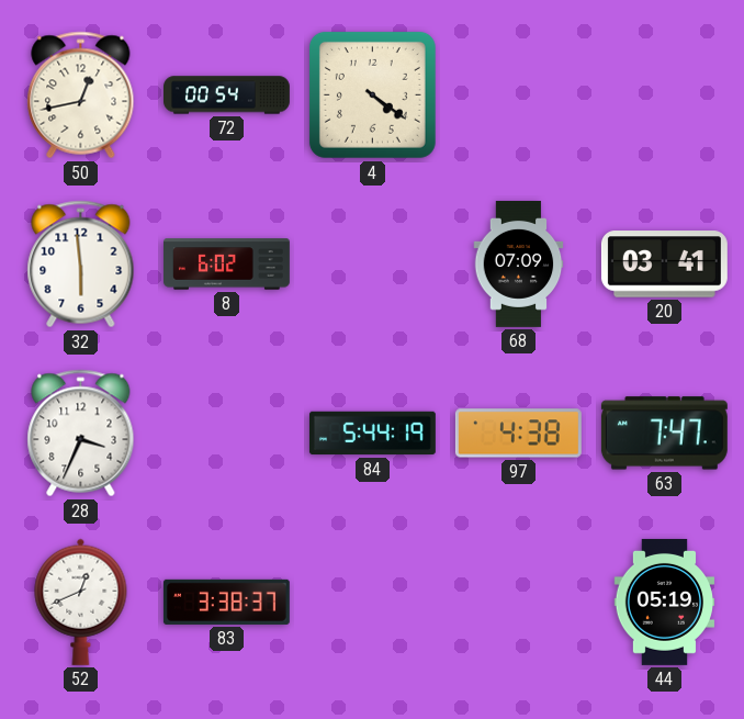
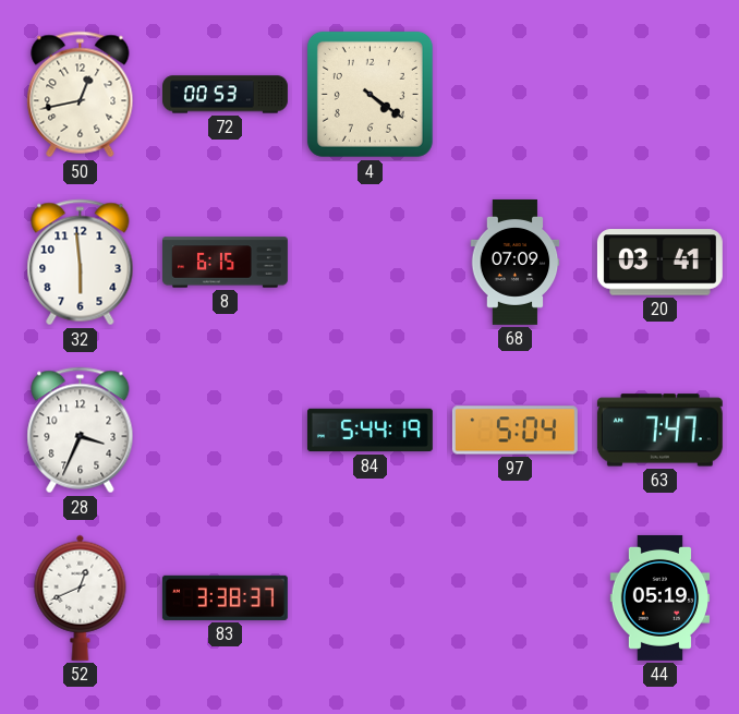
72: 00:54 -> 00:53 (226, 95)
8: 6:02 -> 6:15 (226, 263)
97: 4:38 -> 5:04 (514, 431)
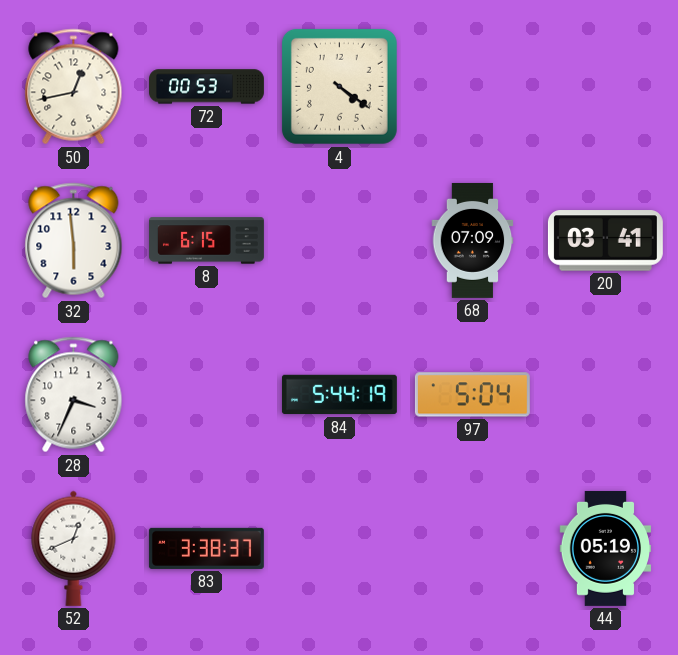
63: 7:47 -> none (659, 431)
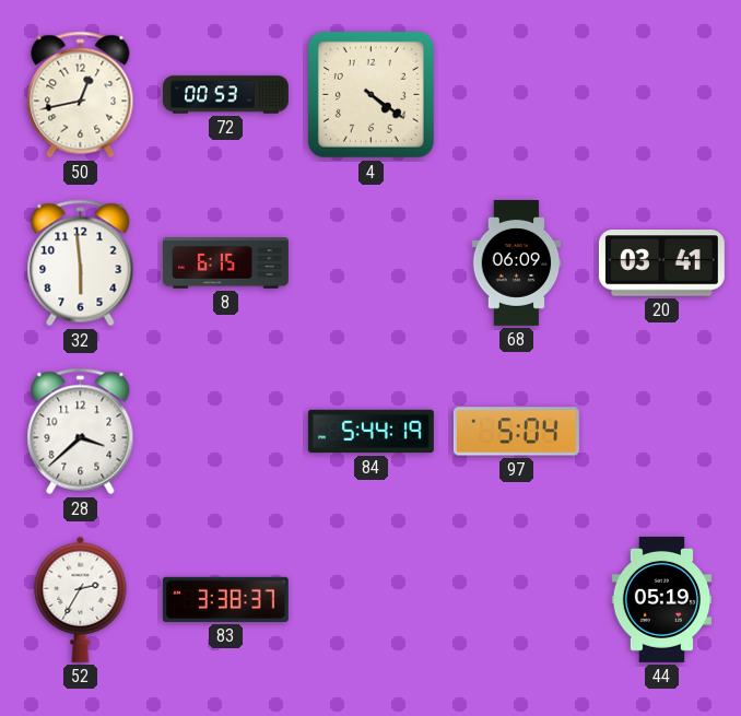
68: 07:09 -> 06:09 (517, 262)
28: 3:34 -> 3:38 (81, 432)
52: 12:41 -> 2:35 (81, 599)
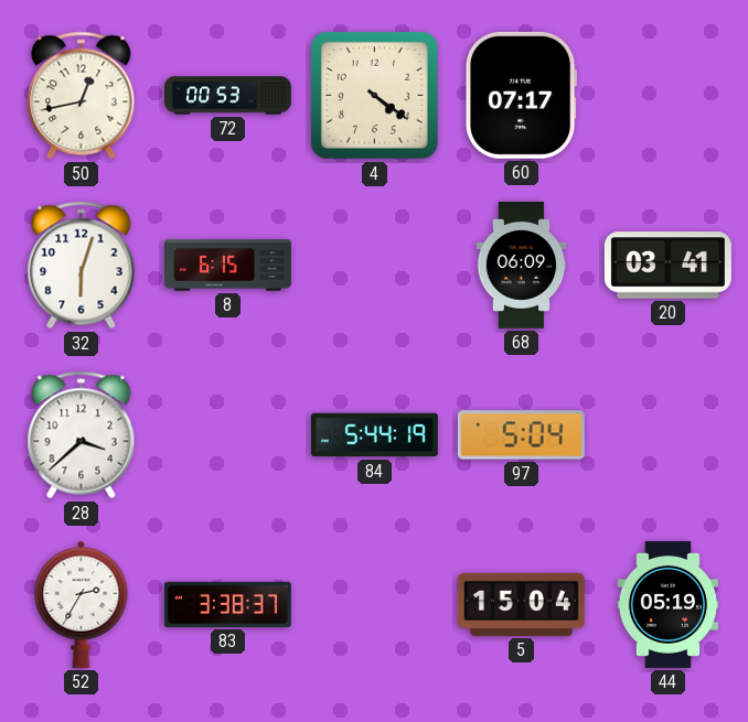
60: none -> 07:17 (521, 95)
32: 5:59 -> 6:03 (82, 266)
5: none -> 15:04 (521, 604)
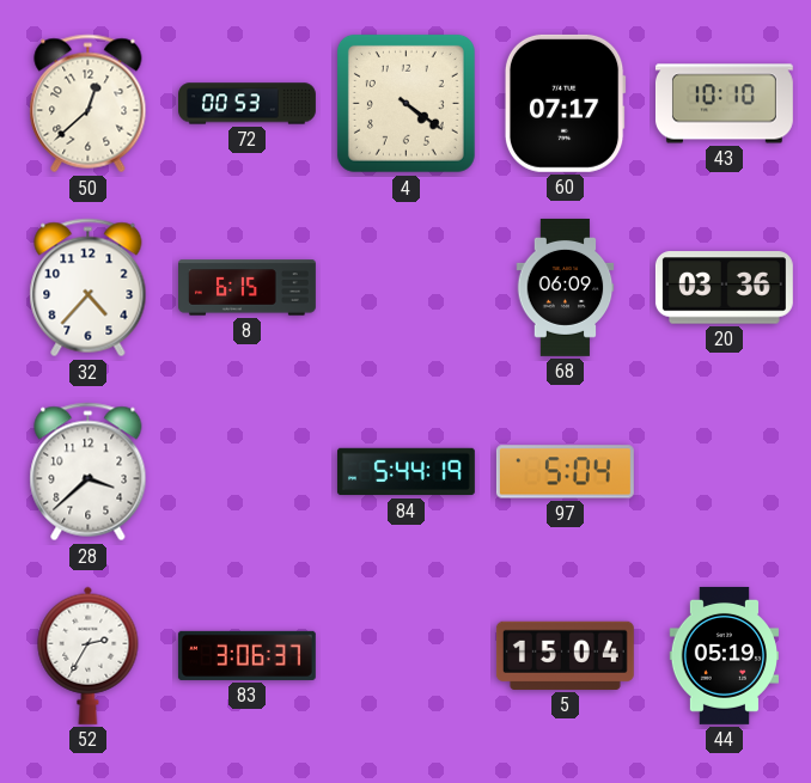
50: 12:43 -> 12:38 (89, 104)
43: none -> 10:10 (724, 104)
32: 6:03 -> 4:37 (89, 288)
20: 03:41 -> 03:36 (724, 288)
83: 3:38 -> 3:06 (246, 655)
